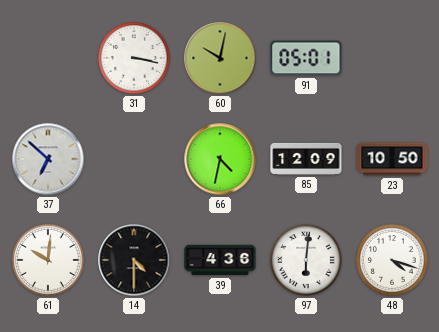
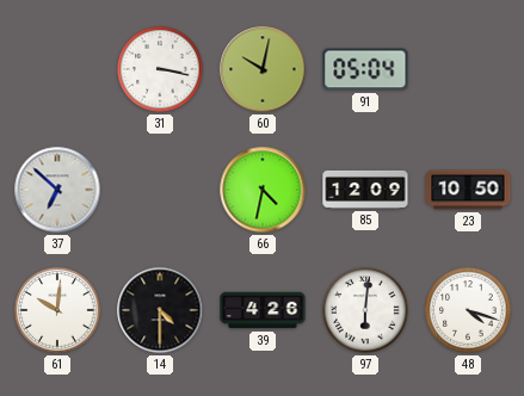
91: 05:01 -> 05:04 (365, 69)
39: 4:36 -> 4:26 (263, 310)
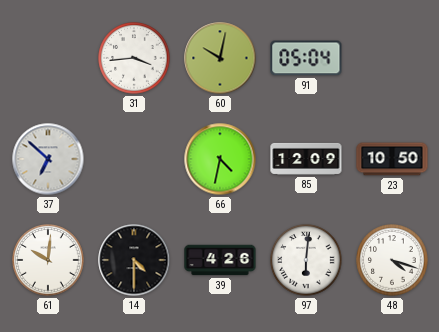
31: 3:17 -> 3:44 (134, 58)
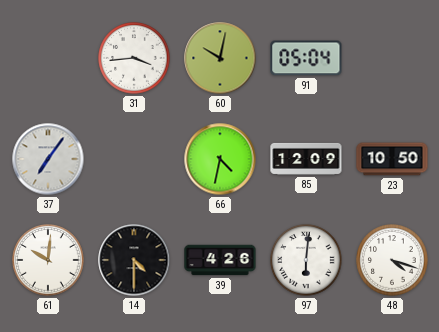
37: 6:52 -> 7:06 (48, 159)
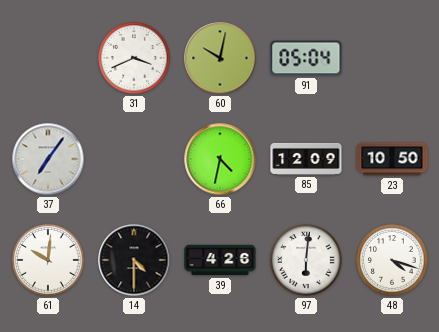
31: 3:44 -> 3:41 (134, 58)
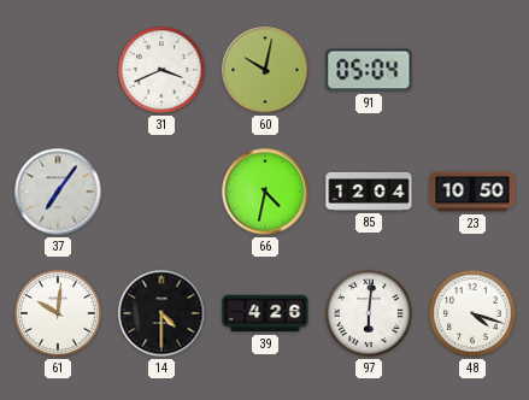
85: 12:09 -> 12:04 (369, 192)
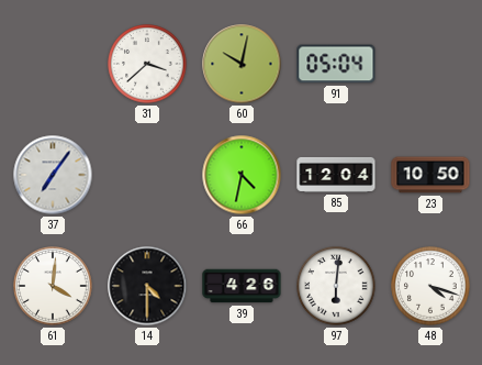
31: 3:41 -> 3:38 (147, 64)
61: 10:01 -> 4:01 (53, 286)
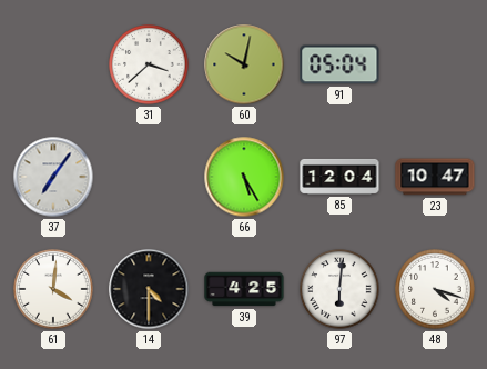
66: 4:32 -> 5:25 (244, 177)
23: 10:50 -> 10:47 (435, 177)
39: 4:26 -> 4:25 (244, 289)
